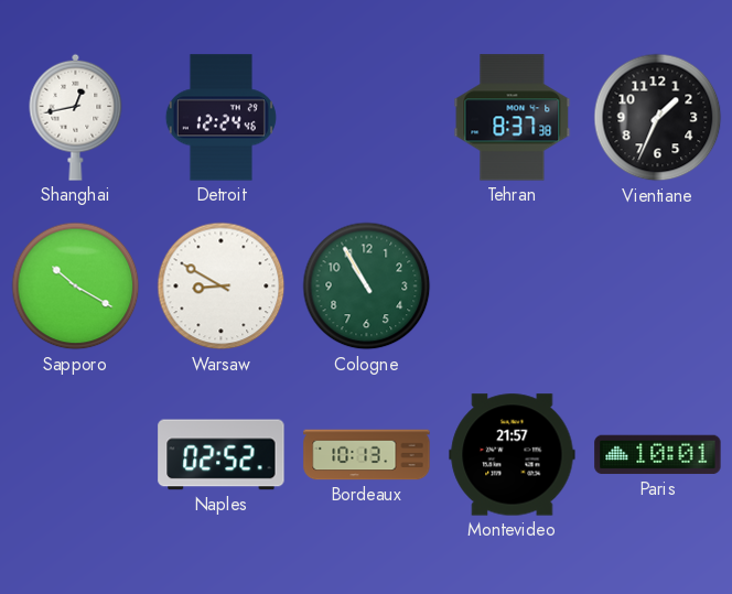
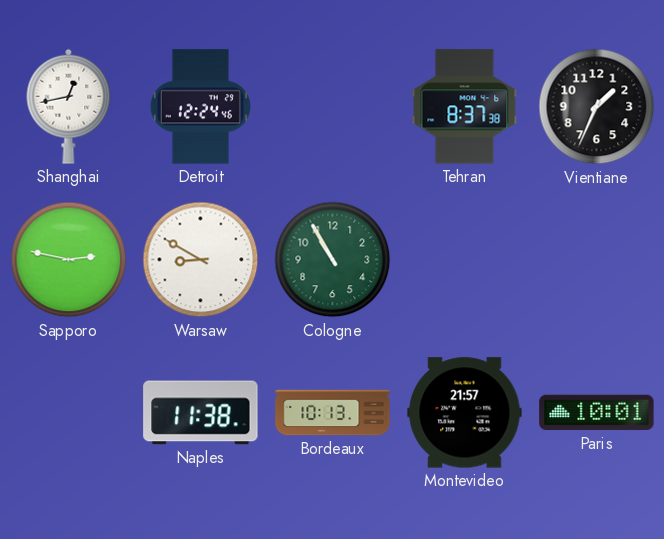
Sapporo: 10:20 -> 2:47 (69, 260)
Naples: 02:52 -> 11:38 (201, 413)
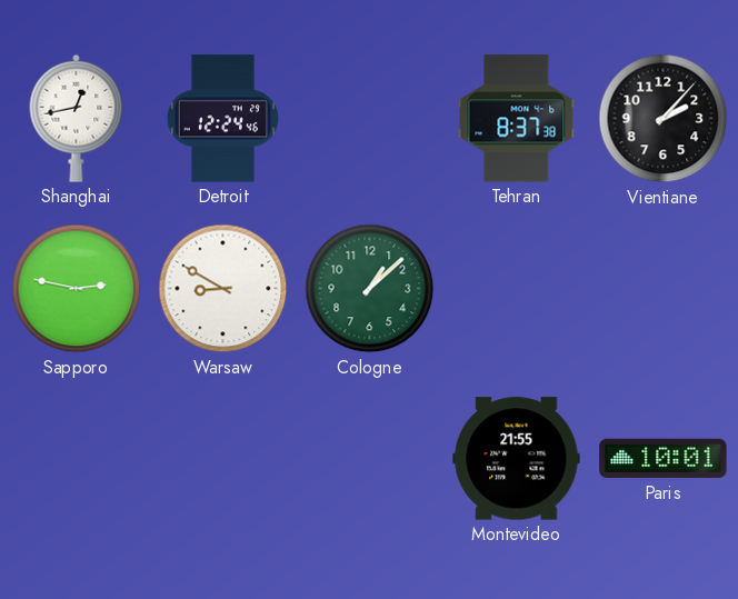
Vientiane: 1:34 -> 2:07 (664, 119)
Cologne: 10:55 -> 1:08 (370, 289)
Naples: 11:38 -> none (201, 413)
Bordeaux: 10:13 -> none (333, 413)
Montevideo: 21:57 -> 21:55 (517, 459)
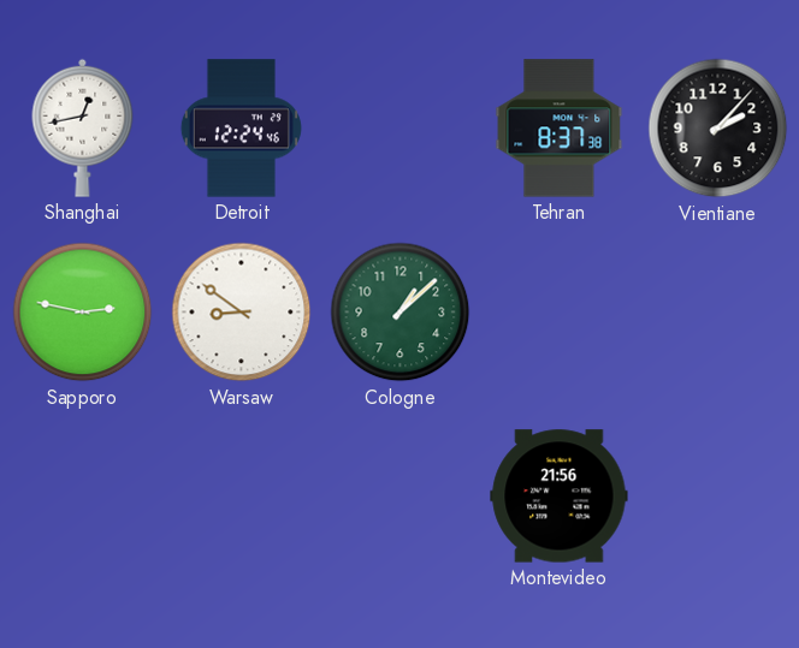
Warsaw: 8:50 -> 8:51 (242, 313)
Montevideo: 21:55 -> 21:56 (560, 497)
Paris: 10:01 -> none (664, 459)
